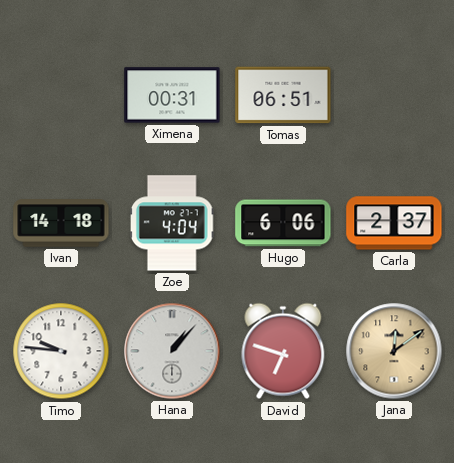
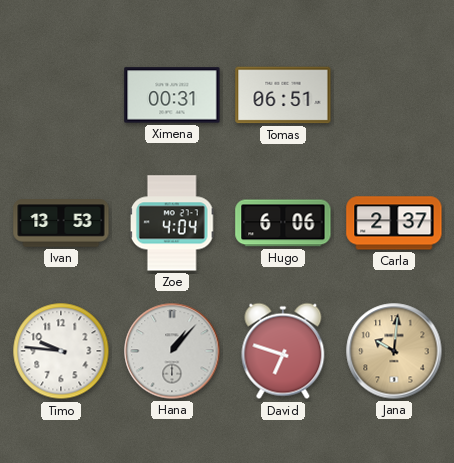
Ivan: 14:18 -> 13:53 (61, 223)
Jana: 12:09 -> 10:01 (394, 351)
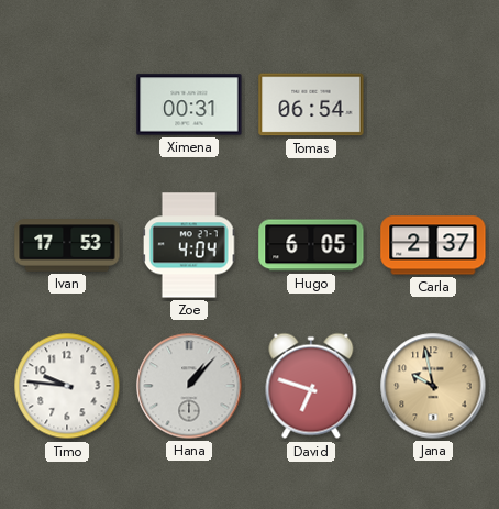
Tomas: 06:51 -> 06:54 (311, 104)
Ivan: 13:53 -> 17:53 (67, 245)
Hugo: 6:06 -> 6:05 (311, 245)
Jana: 10:01 -> 9:58 (433, 386)
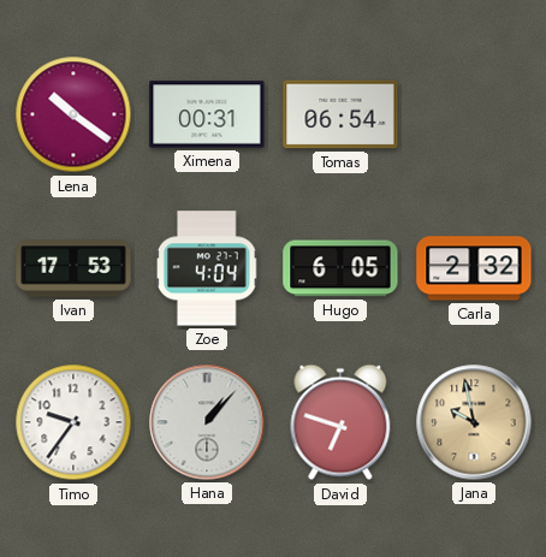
Lena: none -> 10:21 (73, 114)
Carla: 2:37 -> 2:32 (474, 268)
Timo: 9:46 -> 9:36 (73, 422)
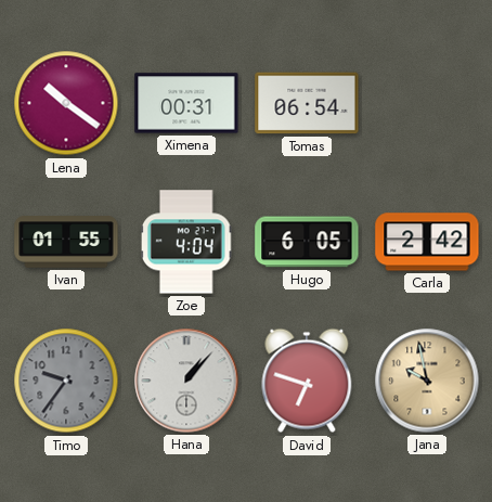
Ivan: 17:53 -> 01:55 (66, 242)
Carla: 2:32 -> 2:42 (427, 242)
Timo dial: white -> grey (66, 381)
